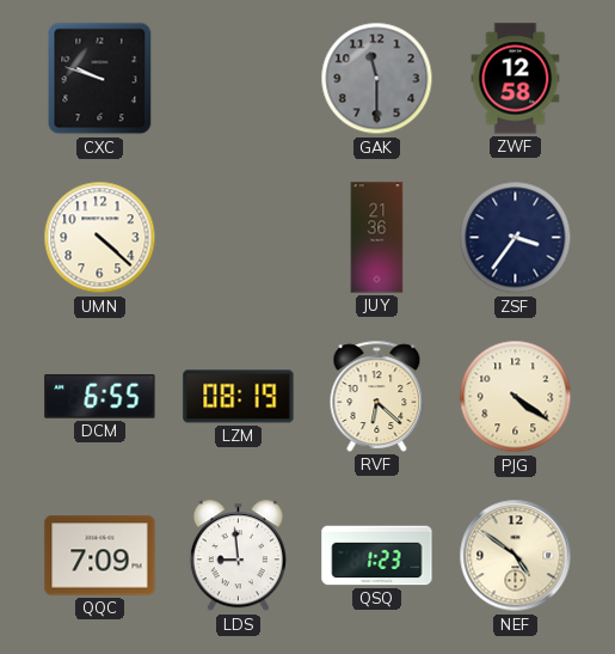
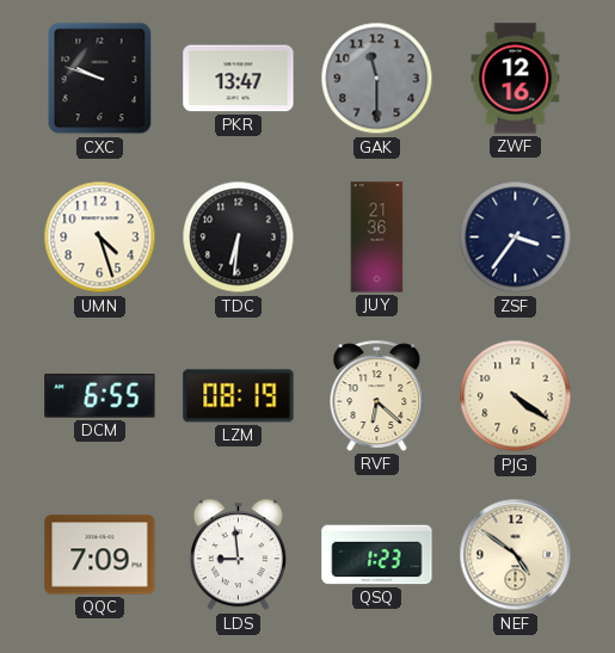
PKR: none -> 13:47 (239, 79)
ZWF: 12:58 -> 12:16 (516, 79)
UMN: 4:22 -> 4:27 (100, 238)
TDC: none -> 6:31 (239, 238)
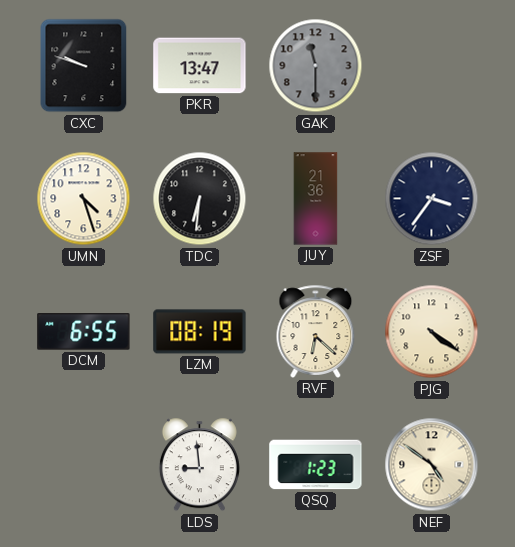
ZWF: 12:16 -> none (516, 79)
QQC: 7:09 -> none (100, 555)
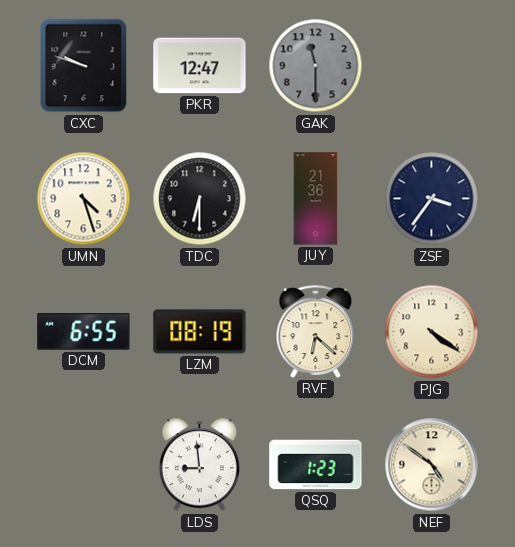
PKR: 13:47 -> 12:47 (200, 66)
TDC: 6:31 -> 6:30 (200, 199)
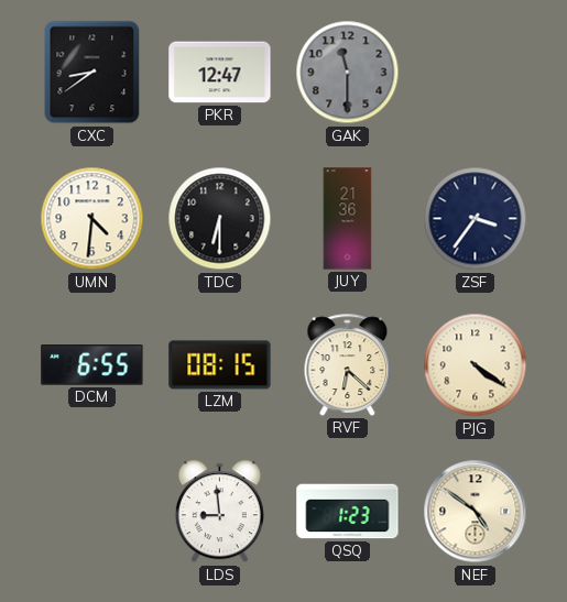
CXC: 9:48 -> 8:39 (92, 73)
UMN: 4:27 -> 4:31 (92, 219)
LZM: 08:19 -> 08:15 (220, 365)
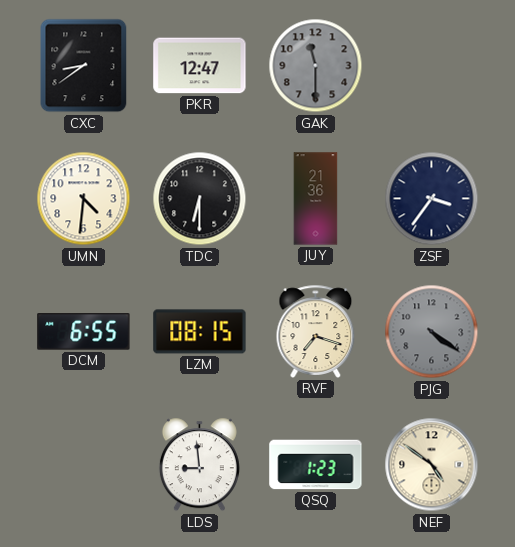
RVF: 6:22 -> 7:18 (316, 331)
PJG dial: cream -> grey (432, 332)
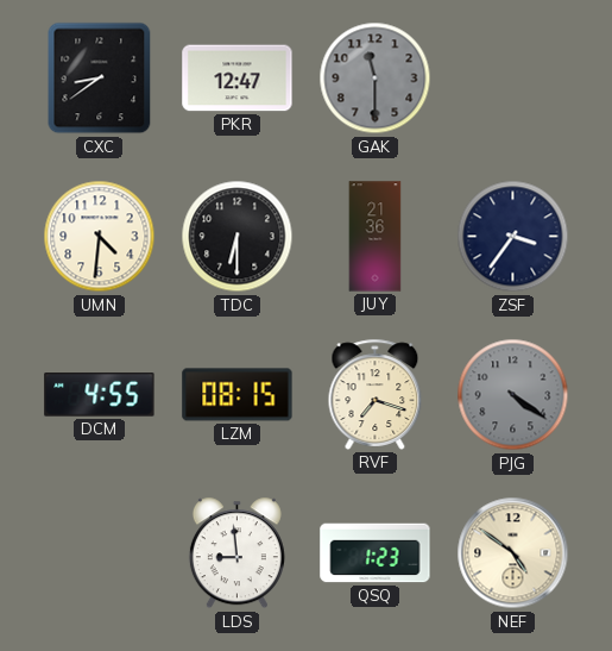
DCM: 6:55 -> 4:55 (100, 395)
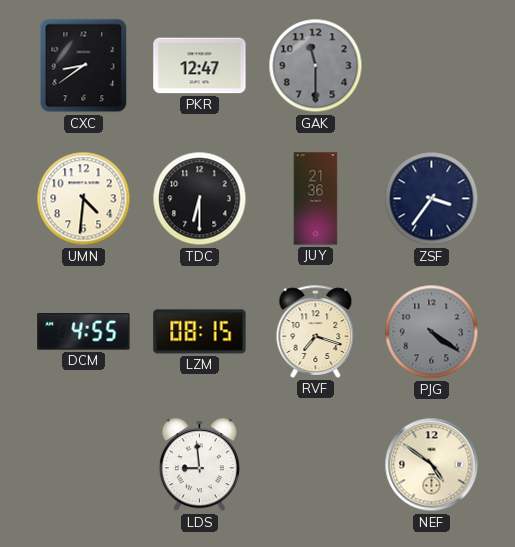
QSQ: 1:23 -> none (376, 553)
